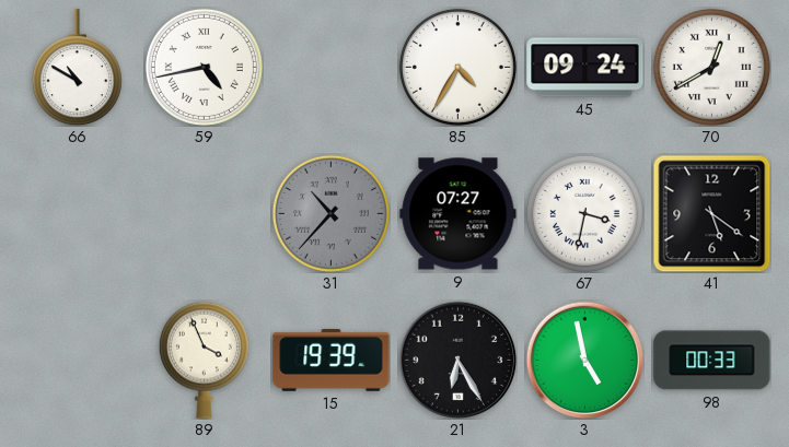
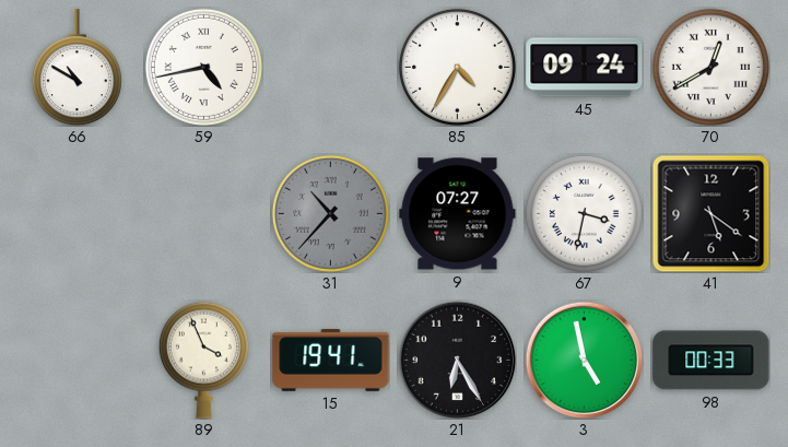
15: 19:39 -> 19:41 (331, 361)
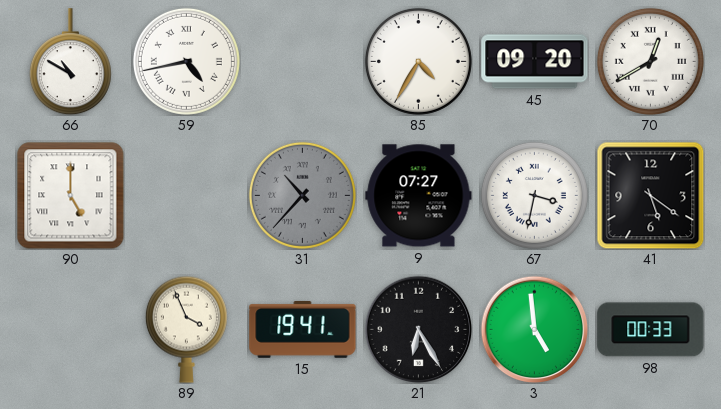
45: 09:24 -> 09:20 (535, 62)
90: none -> 5:00 (70, 195)
3: 4:58 -> 4:59 (534, 329)
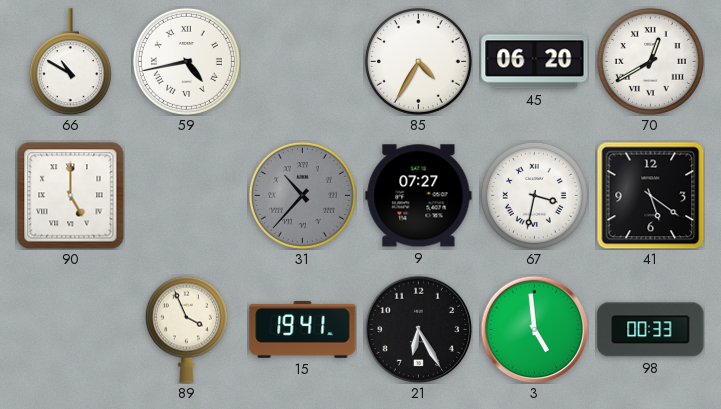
45: 09:20 -> 06:20 (535, 62)
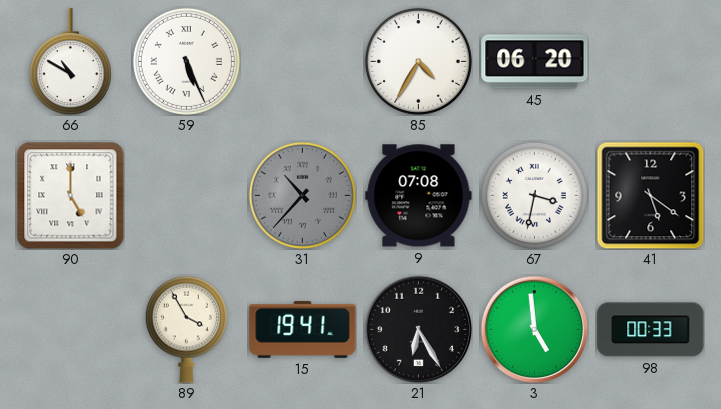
59: 4:43 -> 5:26 (186, 61)
70: 12:40 -> none (650, 61)
9: 07:27 -> 07:08 (419, 196)
89: 3:56 -> 3:55 (186, 329)
